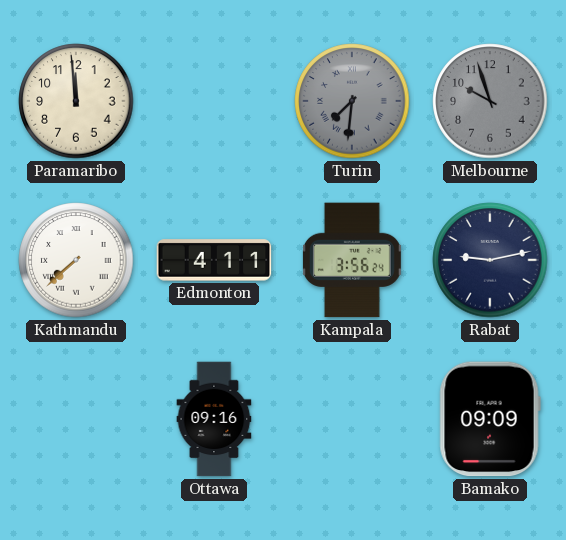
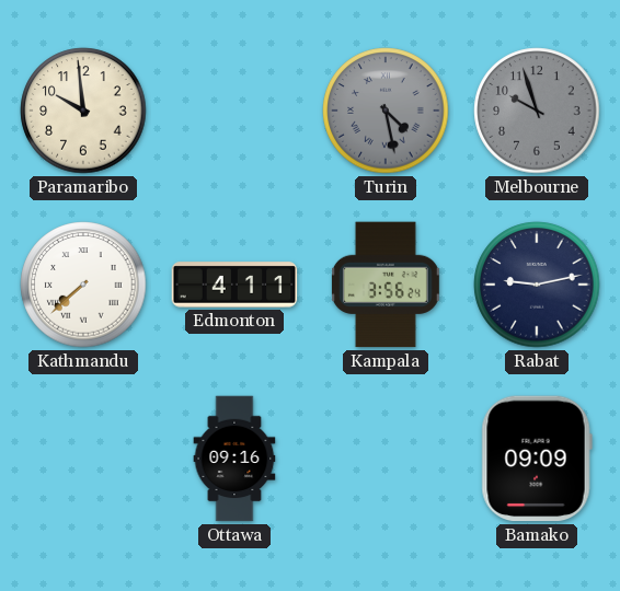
Paramaribo: 11:59 -> 9:59 (83, 111)
Turin: 7:31 -> 4:28 (386, 111)
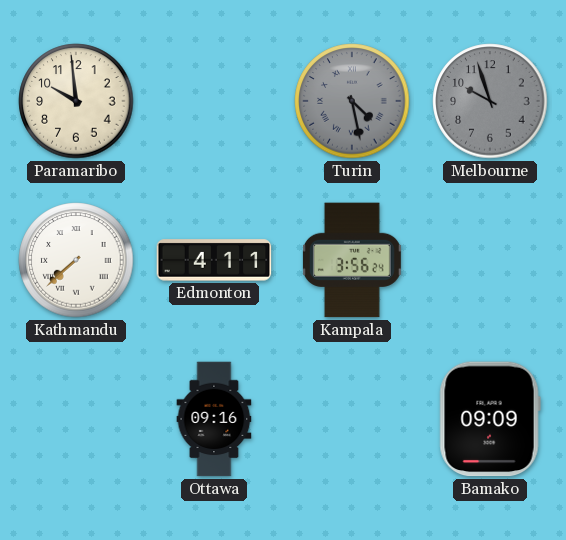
Rabat: 9:13 -> none (537, 285)
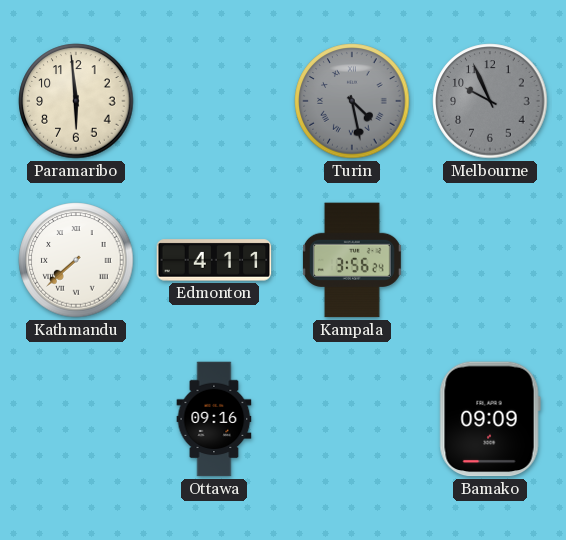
Paramaribo: 9:59 -> 5:59 (76, 101)
Melbourne: 9:57 -> 9:56 (490, 101)
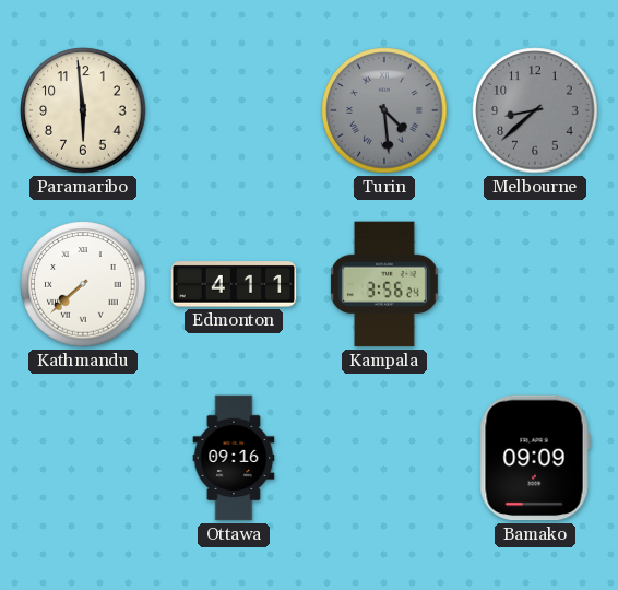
Turin: 4:28 -> 4:29 (384, 110)
Melbourne: 9:56 -> 8:38 (535, 110)
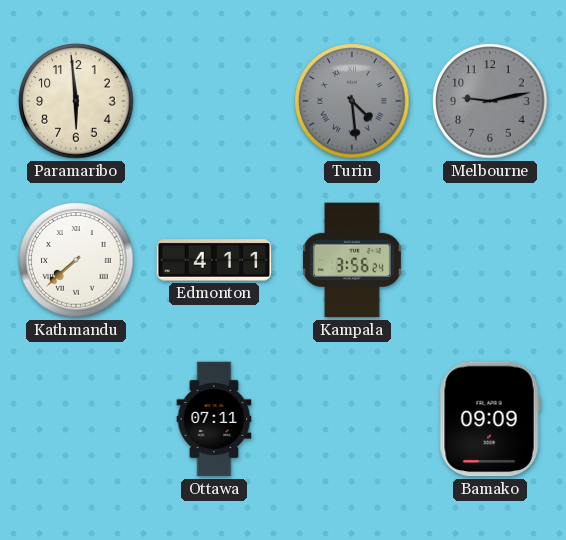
Melbourne: 8:38 -> 9:13 (490, 101)
Ottawa: 09:16 -> 07:11 (214, 419)
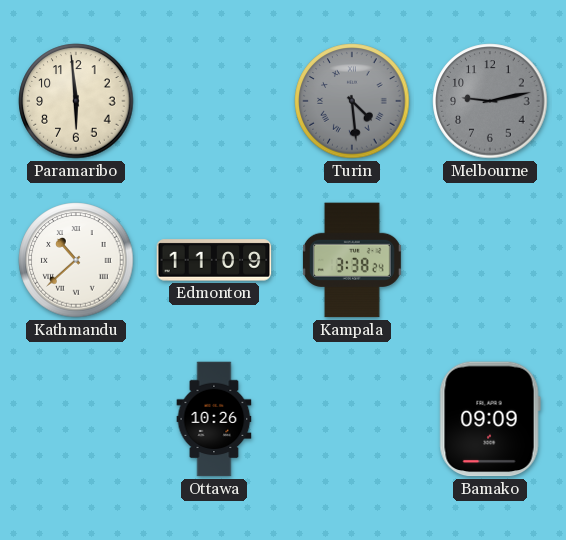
Kathmandu: 7:38 -> 10:38 (76, 260)
Edmonton: 4:11 -> 11:09 (214, 260)
Kampala: 3:56 -> 3:38 (352, 260)
Ottawa: 07:11 -> 10:26 (214, 419)
